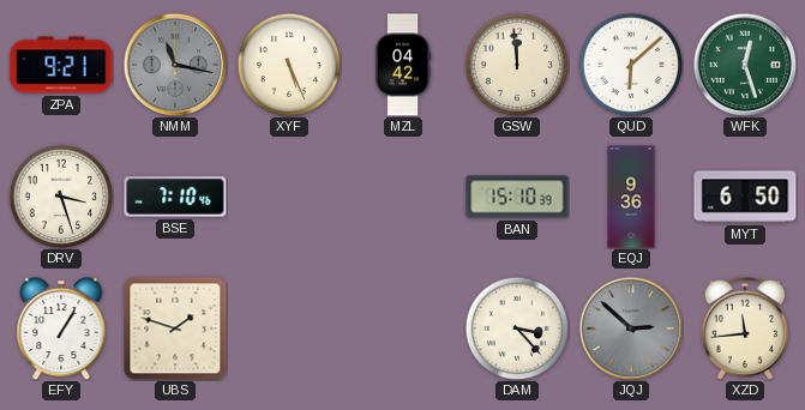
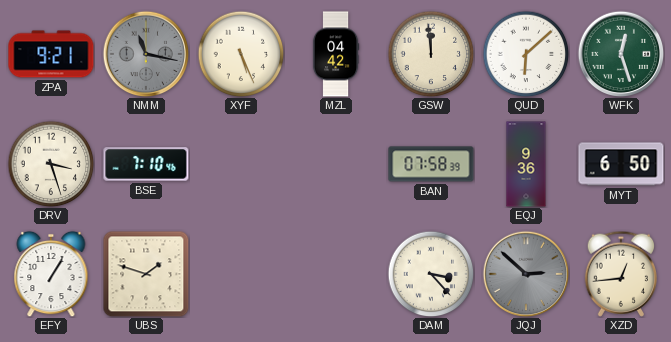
BAN: 15:10 -> 07:58 (431, 164)
XZD: 11:44 -> 12:44 (620, 274)
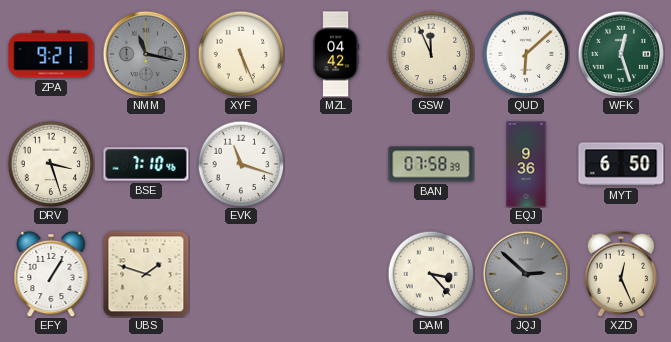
GSW: 11:59 -> 11:56 (431, 54)
EVK: none -> 11:18 (241, 164)
XZD: 12:44 -> 12:26 (620, 274)
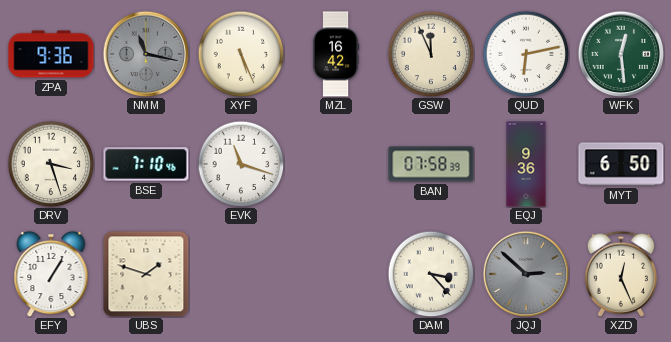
ZPA: 9:21 -> 9:36 (51, 54)
MZL: 04:42 -> 16:42 (336, 54)
QUD: 6:08 -> 6:13 (526, 54)
WFK: 12:27 -> 12:29 (621, 54)
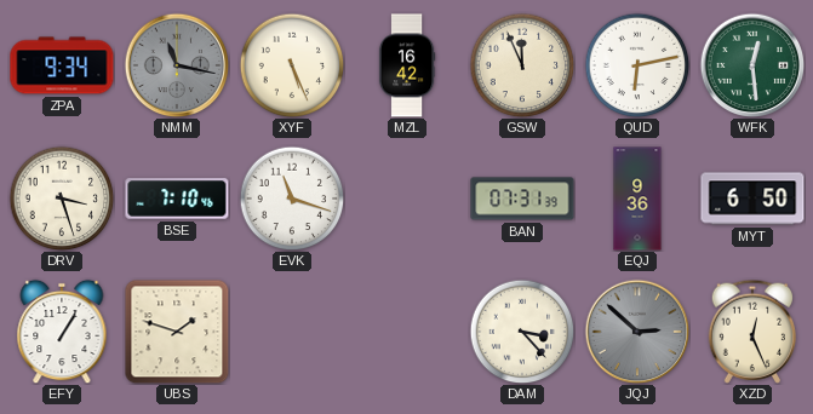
ZPA: 9:36 -> 9:34 (62, 65)
BAN: 07:58 -> 07:31 (522, 199)
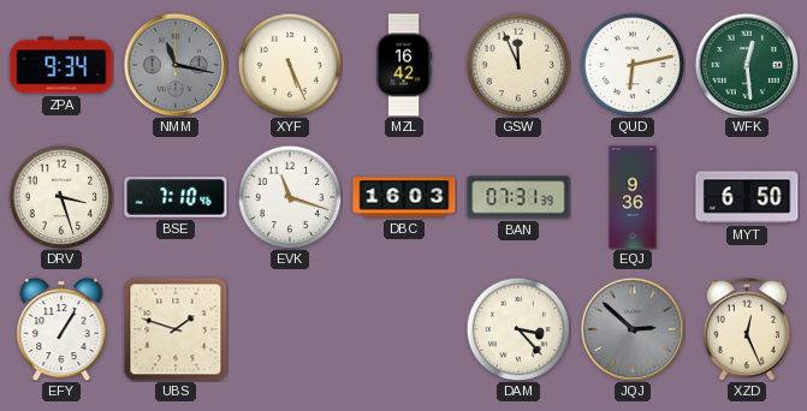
DBC: none -> 16:03 (404, 197)
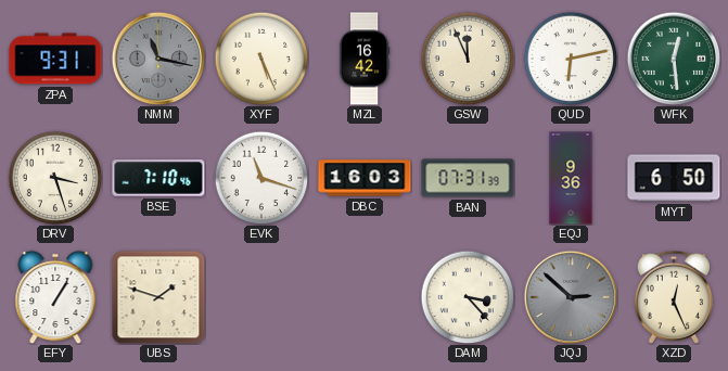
ZPA: 9:34 -> 9:31 (55, 59)
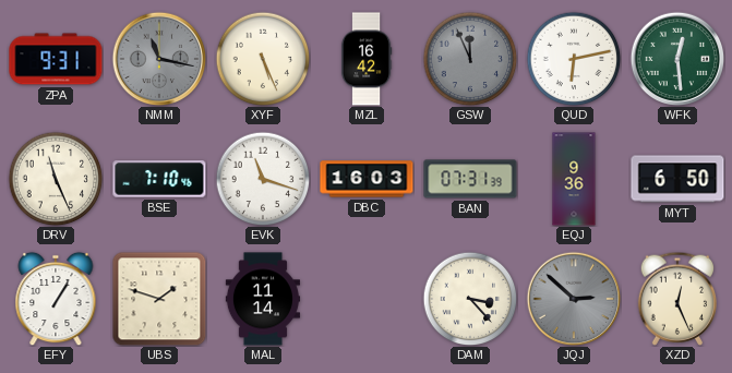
GSW dial: cream -> grey (470, 59)
DRV: 3:27 -> 11:26 (56, 179)
MAL: none -> 11:14 (263, 299)
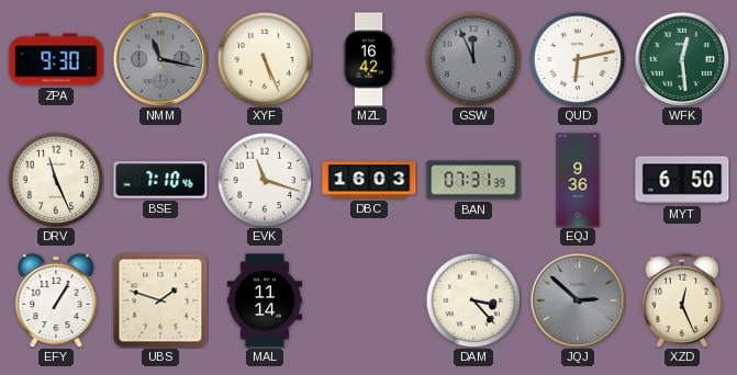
ZPA: 9:31 -> 9:30 (56, 59)
